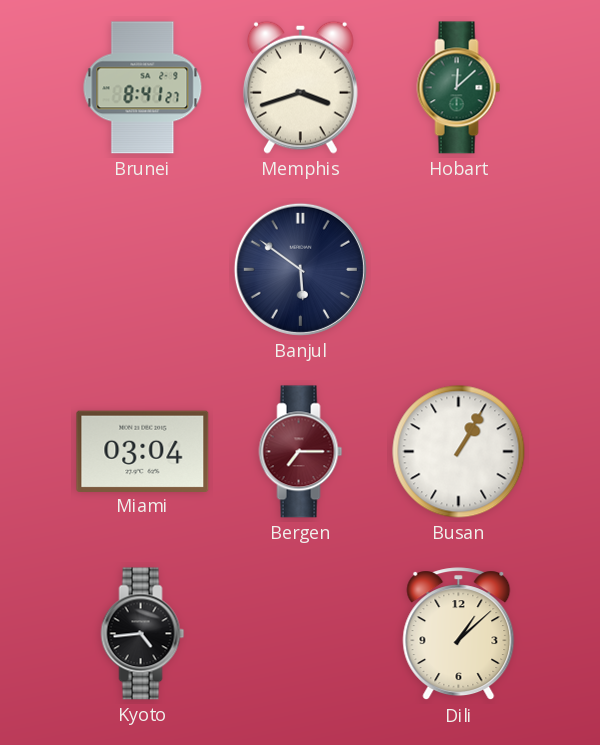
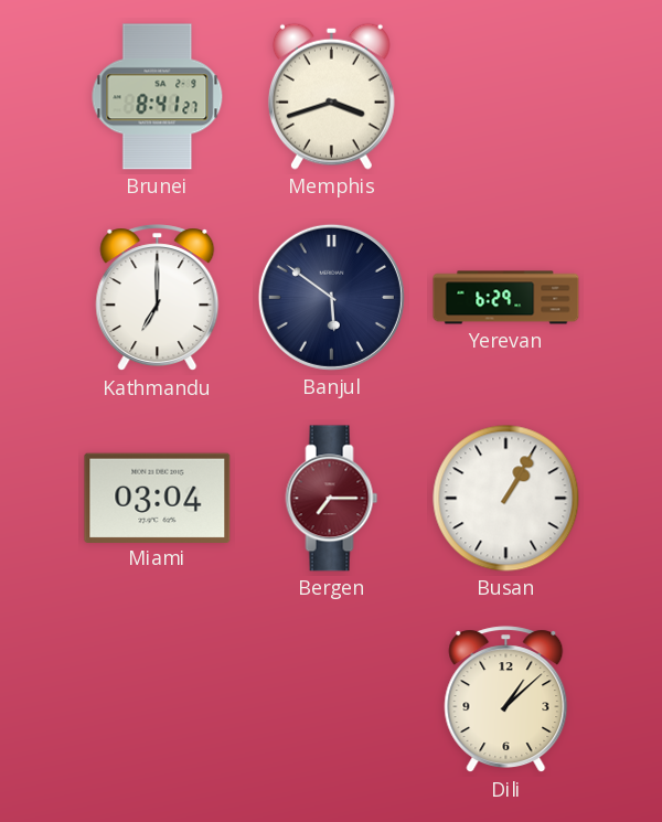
Hobart: 12:08 -> none (459, 88)
Kathmandu: none -> 7:00 (158, 298)
Yerevan: none -> 6:29 (506, 298)
Kyoto: 4:44 -> none (143, 634)
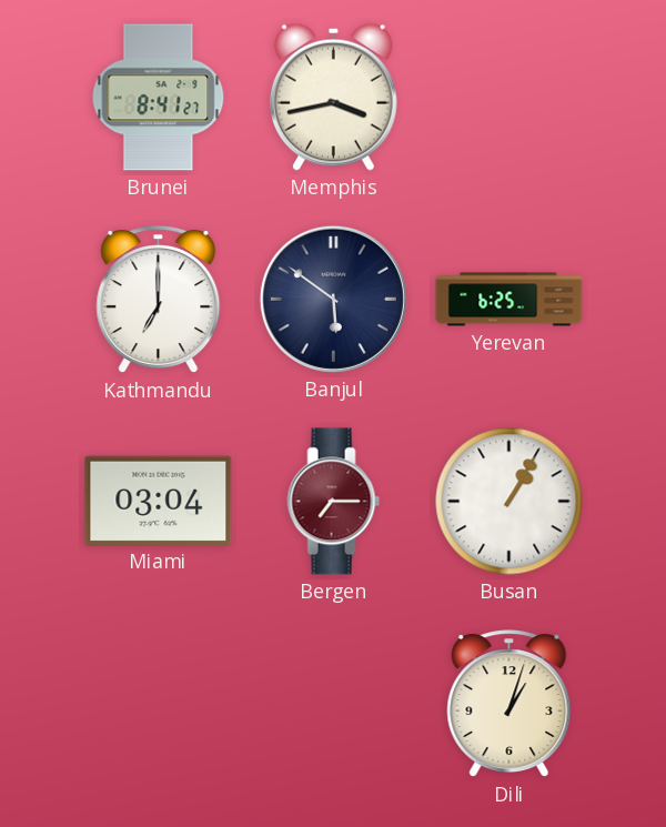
Memphis: 3:42 -> 3:43 (333, 97)
Yerevan: 6:29 -> 6:25 (509, 300)
Dili: 1:08 -> 1:03 (509, 704)
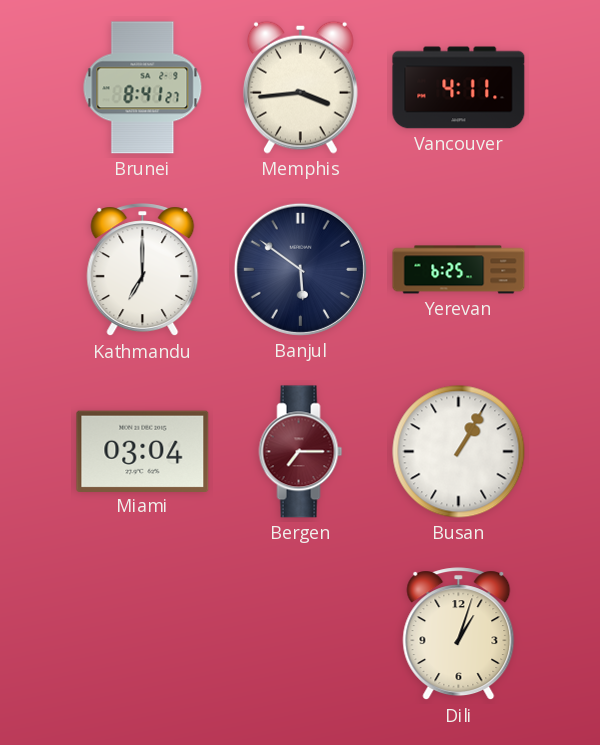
Memphis: 3:43 -> 3:44 (300, 87)
Vancouver: none -> 4:11 (459, 88)
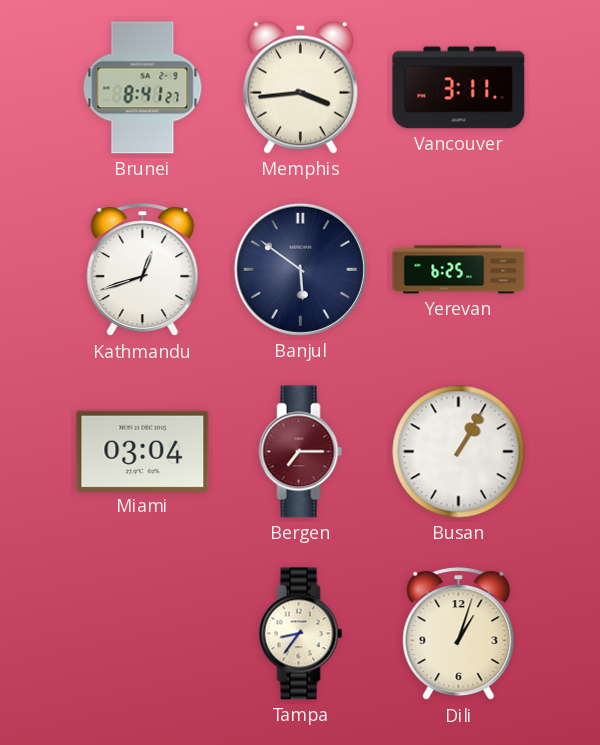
Vancouver: 4:11 -> 3:11 (459, 88)
Kathmandu: 7:00 -> 12:42 (143, 270)
Tampa: none -> 8:36 (301, 634)
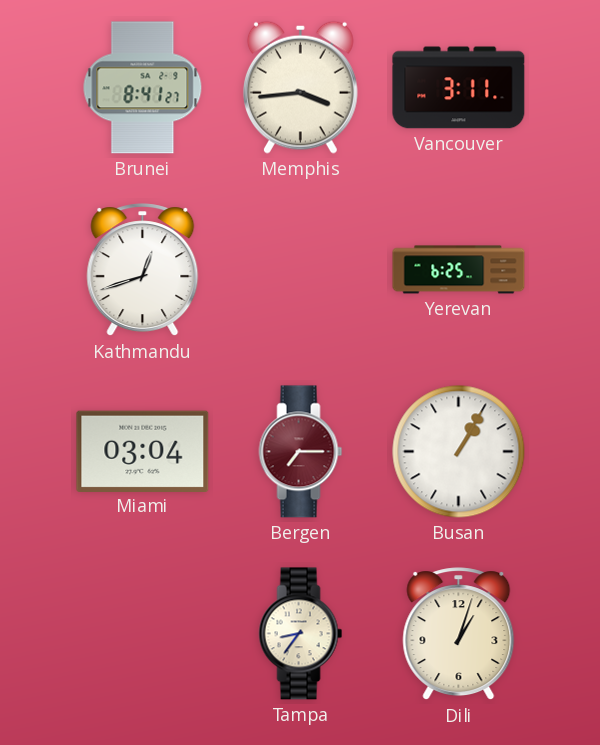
Banjul: 5:51 -> none (300, 269)
